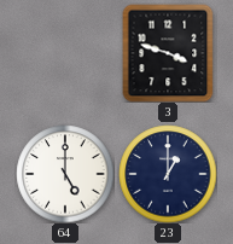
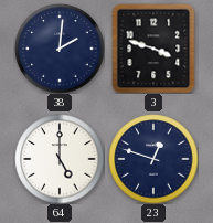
38: none -> 2:01 (60, 49)
23: 1:00 -> 12:48 (153, 159)
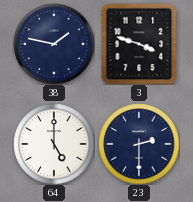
38: 2:01 -> 1:47 (54, 44)
23: 12:48 -> 2:30 (139, 144)
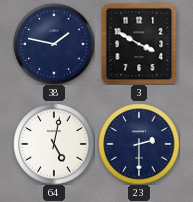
3: 3:48 -> 3:50 (139, 44)
64: 5:00 -> 5:02 (54, 144)
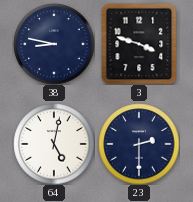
38: 1:47 -> 8:47 (54, 44)
3: 3:50 -> 3:48 (139, 44)
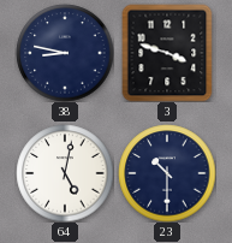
23: 2:30 -> 10:30 (167, 173)
